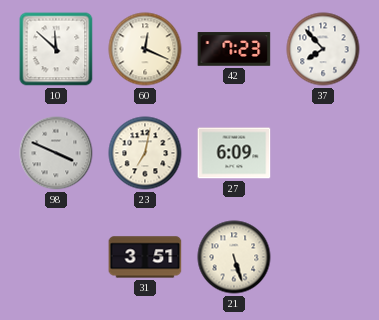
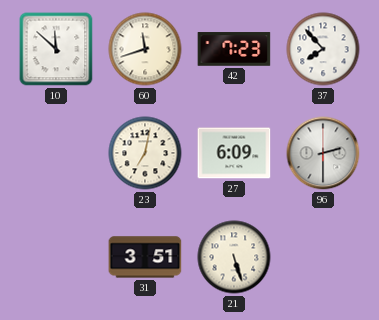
60: 12:19 -> 11:42 (145, 49)
98: 3:49 -> none (56, 153)
96: none -> 2:30 (323, 153)
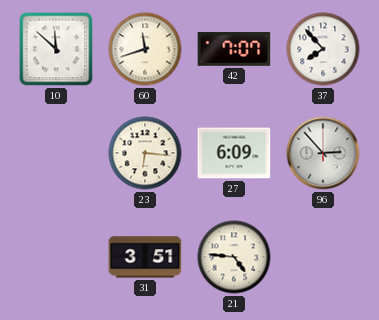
42: 7:23 -> 7:07 (234, 49)
23: 7:02 -> 6:16 (145, 153)
96: 2:30 -> 2:53 (323, 153)
21: 5:27 -> 4:46 (234, 257)
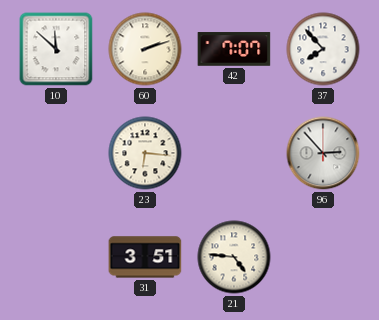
60: 11:42 -> 2:12 (145, 49)
27: 6:09 -> none (234, 153)
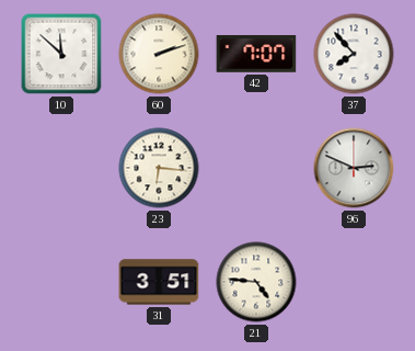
96: 2:53 -> 2:49 (354, 168)
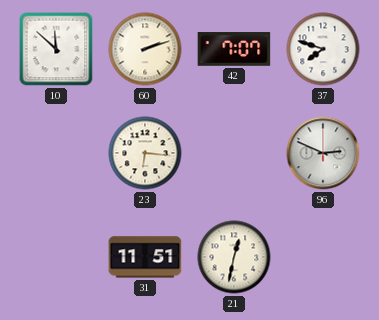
37: 7:53 -> 7:48 (323, 49)
31: 3:51 -> 11:51 (145, 257)
21: 4:46 -> 12:32 (234, 257)
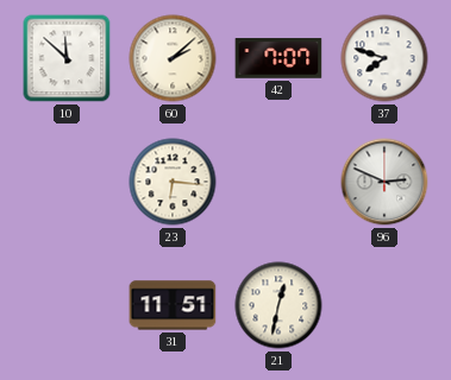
60: 2:12 -> 2:08 (173, 58)
